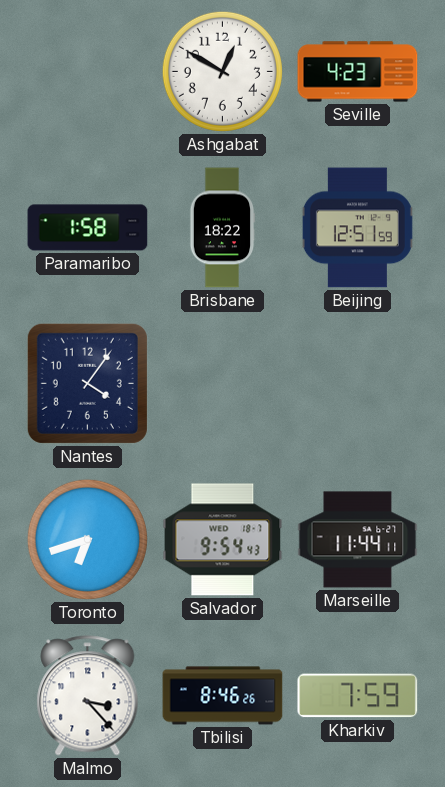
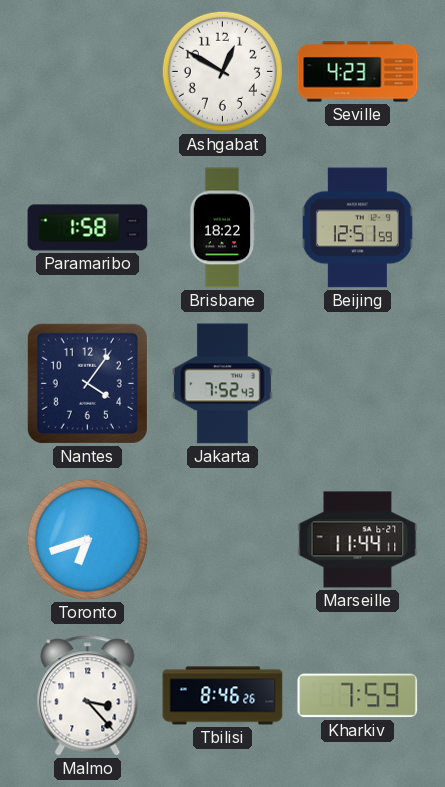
Jakarta: none -> 7:52 (222, 384)
Salvador: 9:54 -> none (223, 540)
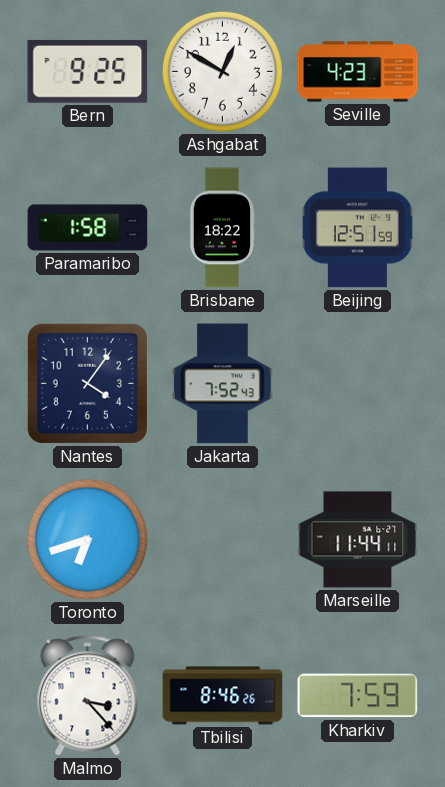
Bern: none -> 9:25 (88, 71)
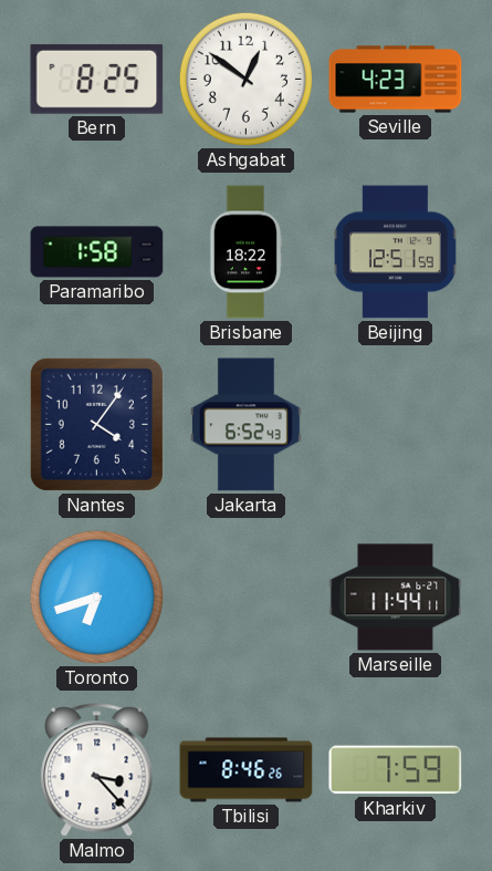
Bern: 9:25 -> 8:25 (97, 79)
Ashgabat: 12:50 -> 12:51 (245, 79)
Jakarta: 7:52 -> 6:52 (245, 425)
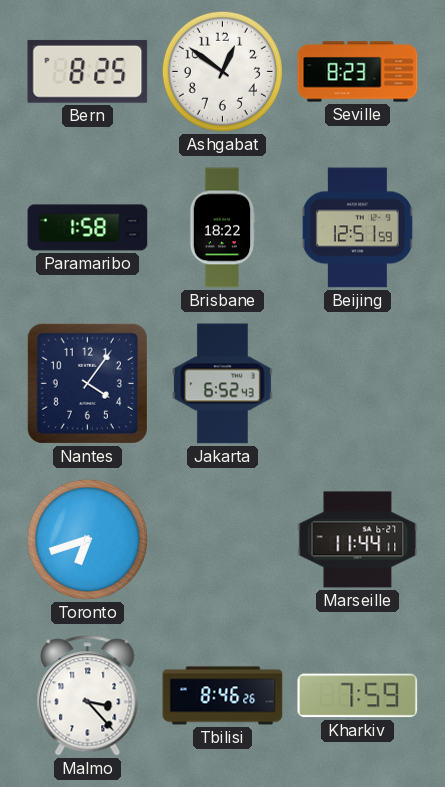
Seville: 4:23 -> 8:23 (358, 72)
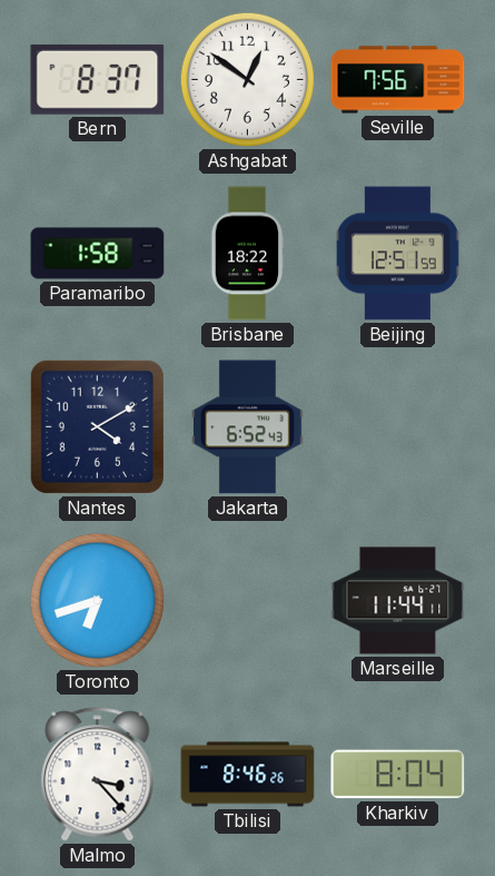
Bern: 8:25 -> 8:37 (98, 79)
Seville: 8:23 -> 7:56 (398, 80)
Nantes: 4:06 -> 4:10 (97, 426)
Kharkiv: 7:59 -> 8:04 (398, 775)
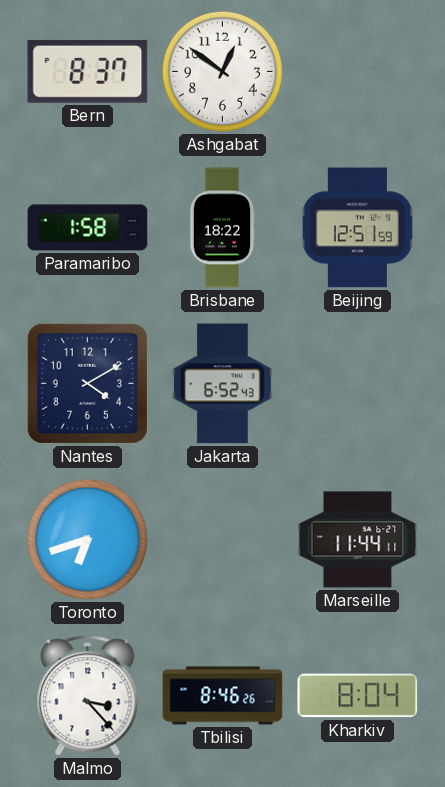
Seville: 7:56 -> none (398, 80)
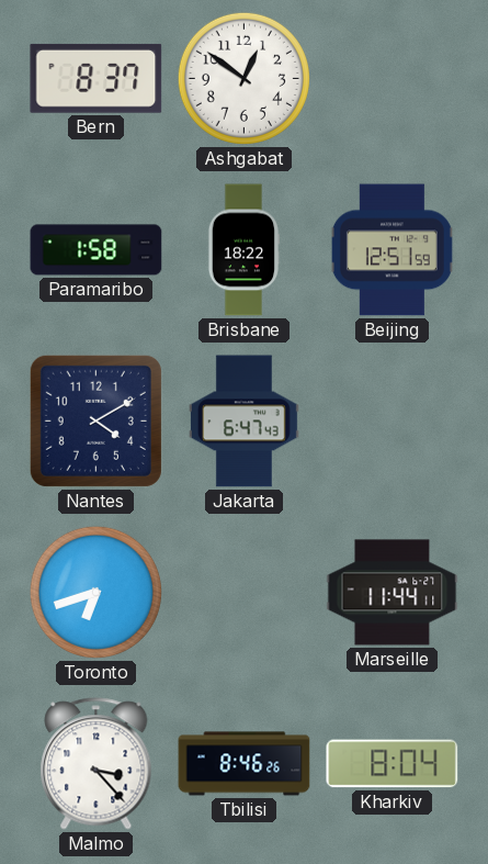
Jakarta: 6:52 -> 6:47 (243, 422)
